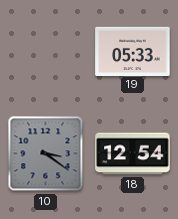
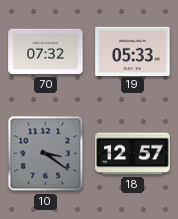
70: none -> 07:32 (46, 52)
18: 12:54 -> 12:57 (133, 154)
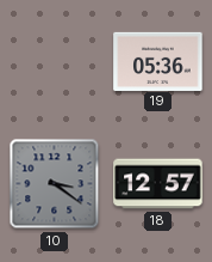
70: 07:32 -> none (46, 52)
19: 05:33 -> 05:36 (158, 61)
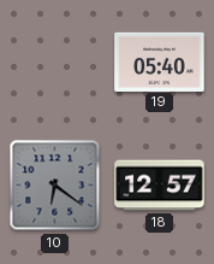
19: 05:36 -> 05:40 (160, 61)
10: 3:21 -> 6:21 (55, 186)
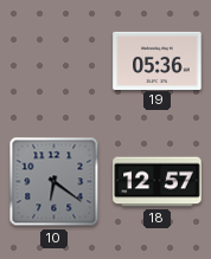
19: 05:40 -> 05:36 (158, 60)
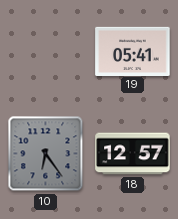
19: 05:36 -> 05:41 (133, 51)
10: 6:21 -> 6:24 (46, 154)
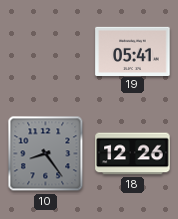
10: 6:24 -> 8:24 (46, 154)
18: 12:57 -> 12:26 (133, 154)
